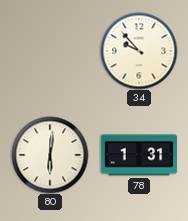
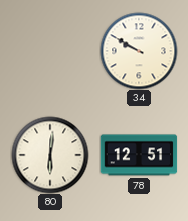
34: 9:53 -> 9:50 (139, 51)
78: 1:31 -> 12:51 (139, 155)
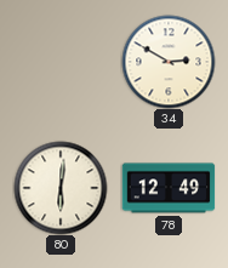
34: 9:50 -> 2:50 (169, 62)
78: 12:51 -> 12:49 (169, 188)
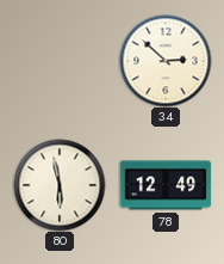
34: 2:50 -> 2:52 (166, 61)
80: 6:01 -> 5:58 (60, 185)
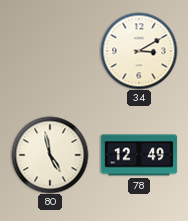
34: 2:52 -> 3:10 (139, 51)
80: 5:58 -> 4:58 (50, 155)
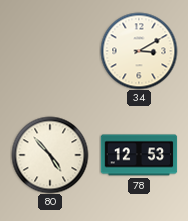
80: 4:58 -> 4:53 (50, 155)
78: 12:49 -> 12:53 (139, 155)
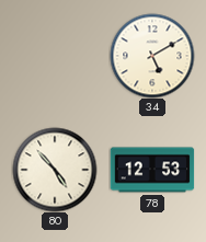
34: 3:10 -> 5:10 (152, 56)
